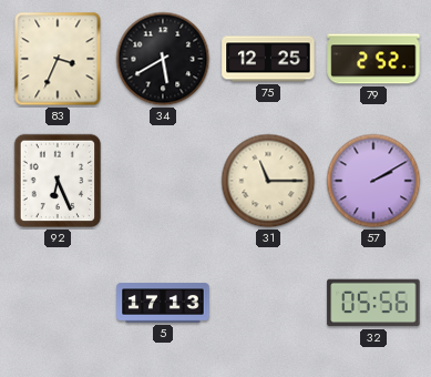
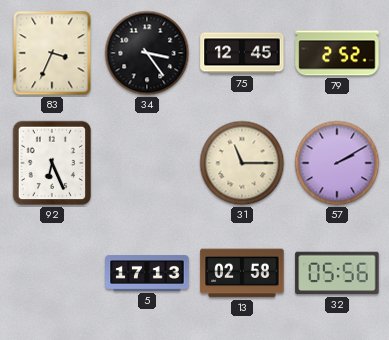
34: 5:40 -> 3:24 (147, 53)
75: 12:25 -> 12:45 (242, 53)
13: none -> 02:58 (242, 273)
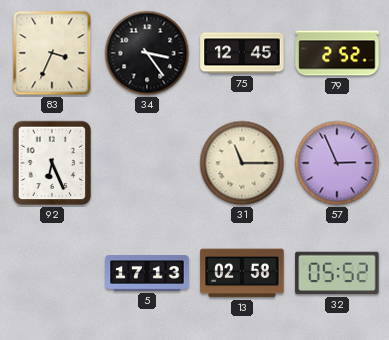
57: 2:10 -> 2:56 (337, 163)
32: 05:56 -> 05:52 (337, 273)
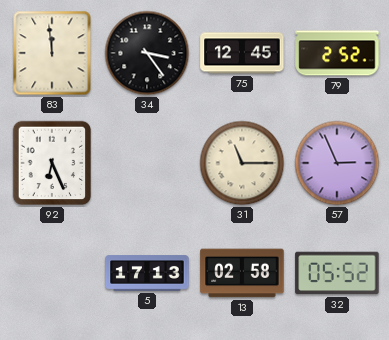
83: 3:34 -> 11:59 (52, 53)
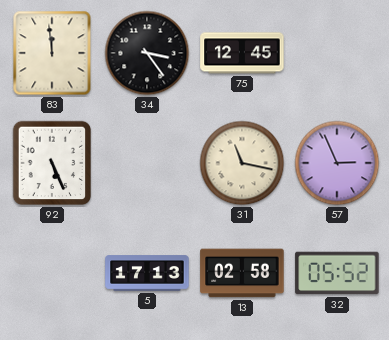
79: 2:52 -> none (337, 53)
92: 6:26 -> 5:26 (52, 163)
31: 11:15 -> 11:17 (242, 163)
